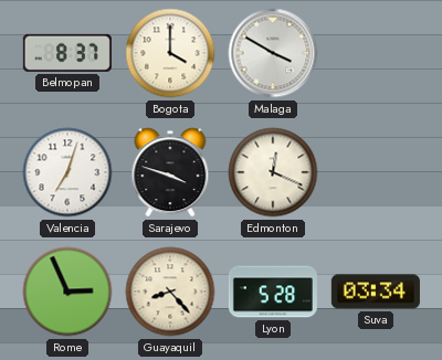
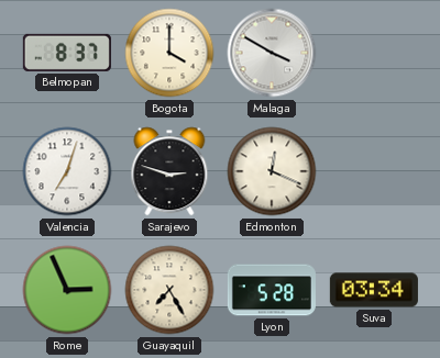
Sarajevo: 3:48 -> 2:48 (169, 171)
Guayaquil: 8:23 -> 7:25 (169, 290)
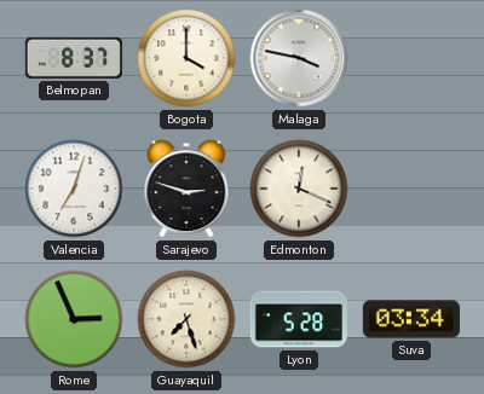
Malaga: 3:50 -> 3:47 (299, 58)
Guayaquil: 7:25 -> 7:27 (186, 319)
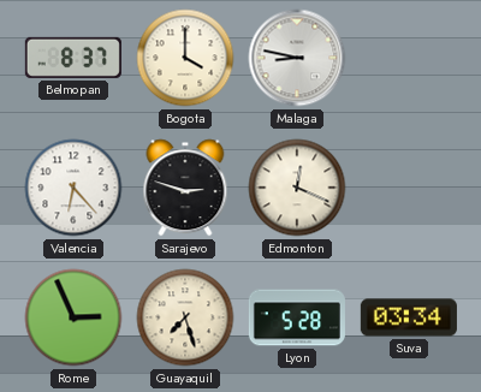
Malaga: 3:47 -> 8:47 (297, 58)
Valencia: 7:03 -> 6:23 (73, 188)
